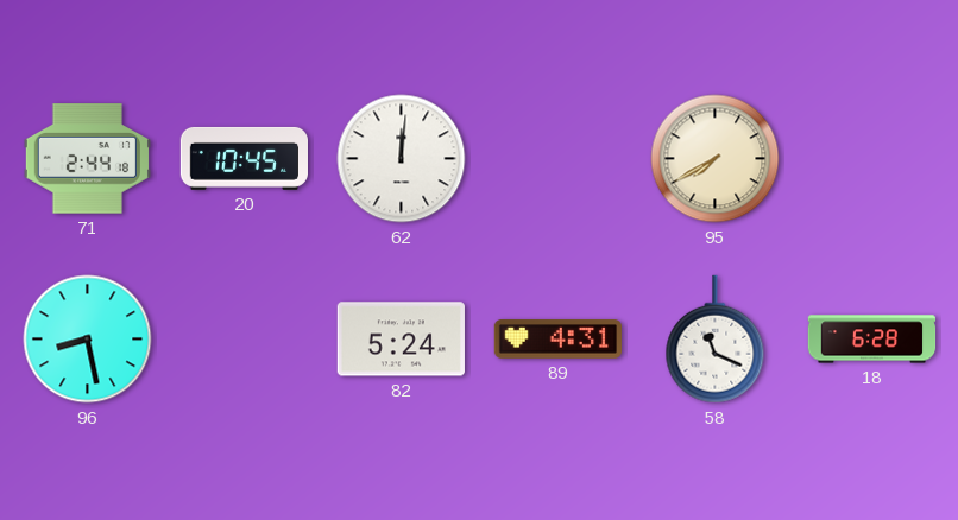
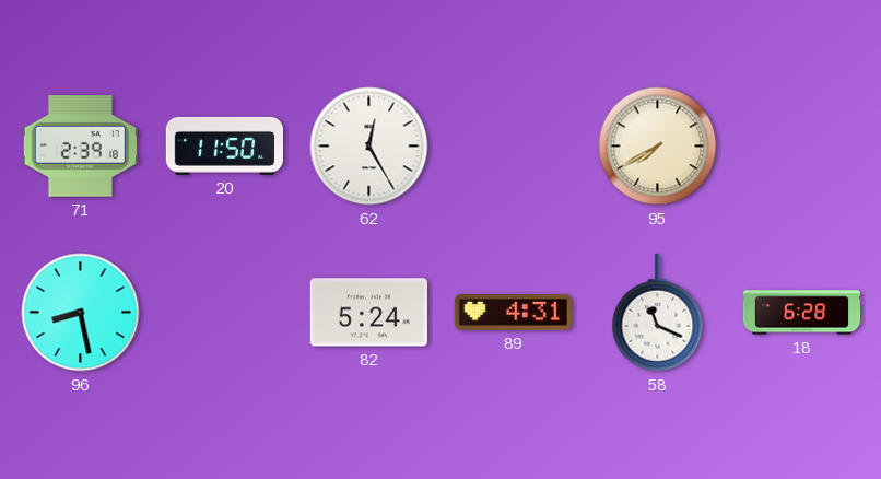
71: 2:44 -> 2:39 (80, 147)
20: 10:45 -> 11:50 (224, 145)
62: 12:01 -> 12:25 (369, 147)
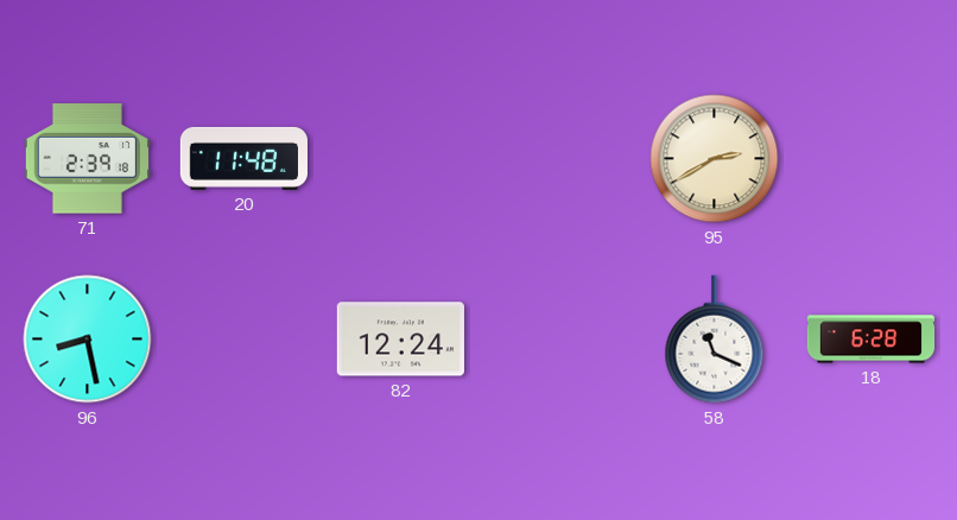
20: 11:50 -> 11:48 (243, 158)
62: 12:25 -> none (369, 147)
95: 7:40 -> 2:40 (715, 159)
82: 5:24 -> 12:24 (400, 340)
89: 4:31 -> none (513, 313)
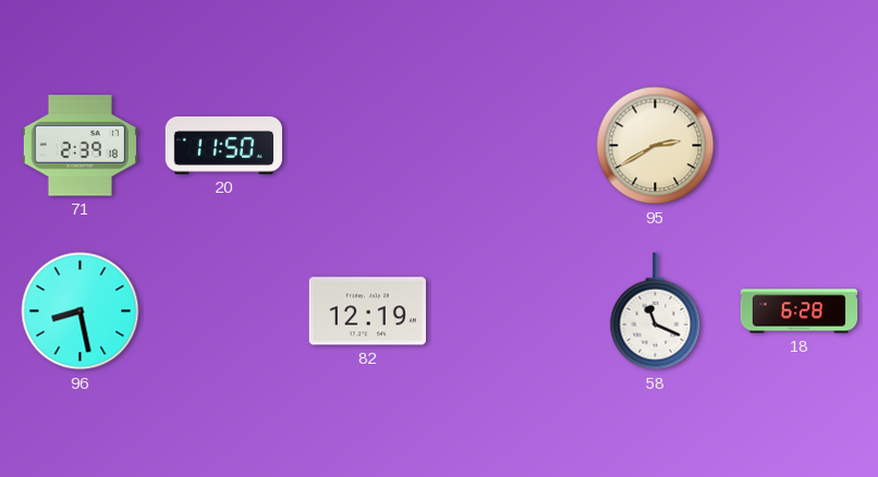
20: 11:48 -> 11:50 (223, 145)
82: 12:24 -> 12:19 (367, 311)
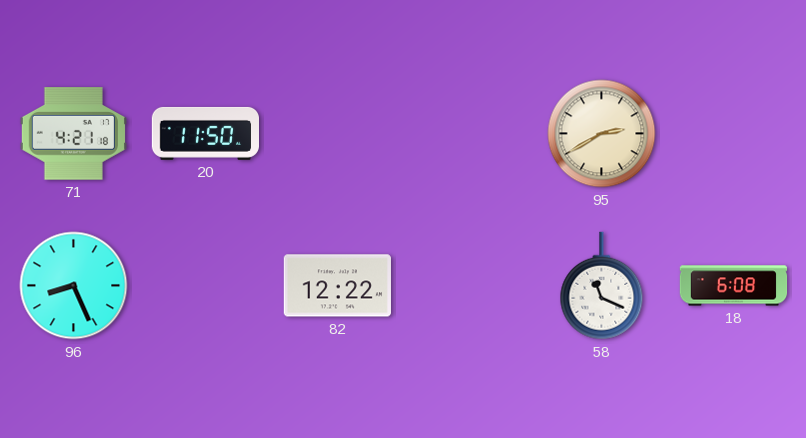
71: 2:39 -> 4:21 (73, 134)
96: 8:28 -> 8:26 (74, 286)
82: 12:19 -> 12:22 (337, 286)
18: 6:28 -> 6:08 (734, 286)
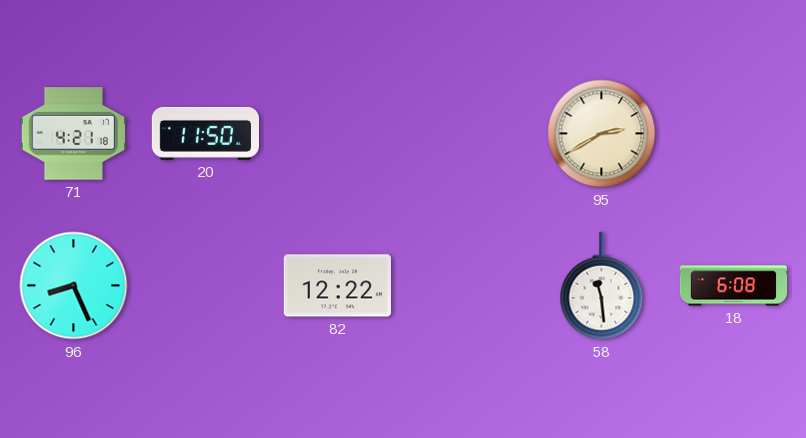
58: 11:19 -> 11:29 (602, 286)
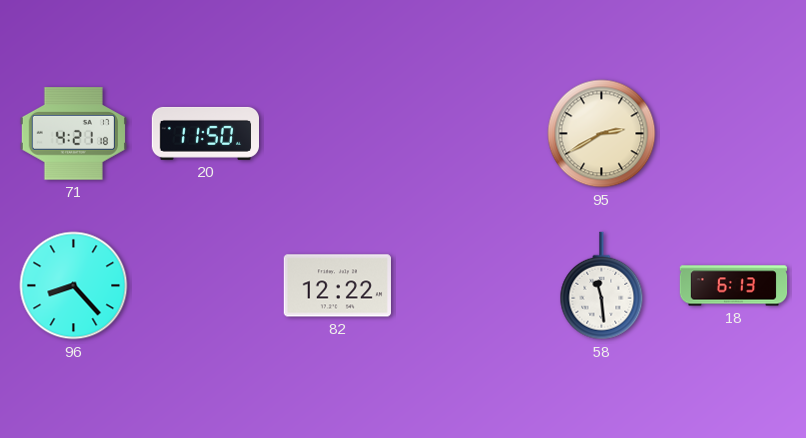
96: 8:26 -> 8:23 (74, 286)
18: 6:08 -> 6:13 (734, 286)
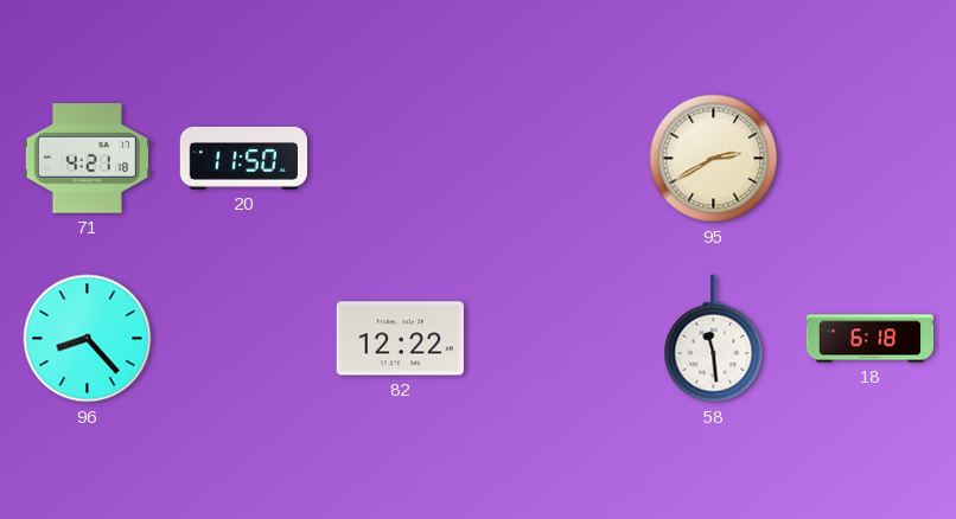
18: 6:13 -> 6:18 (871, 339)
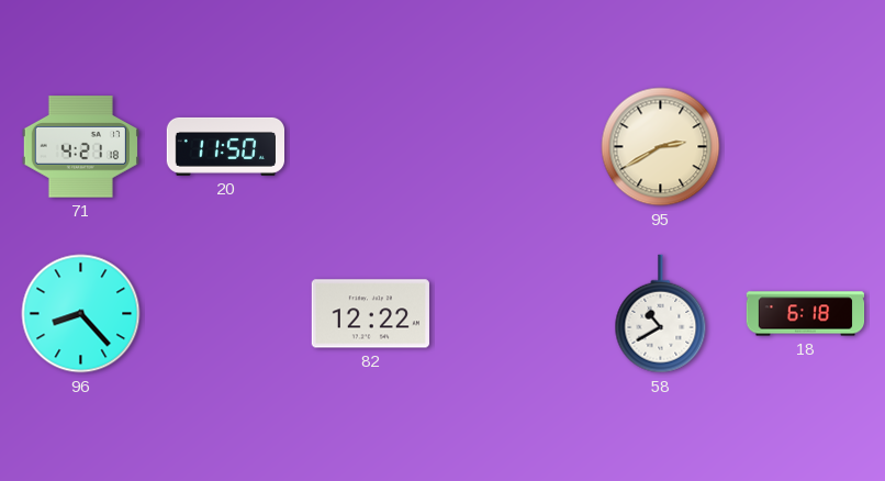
58: 11:29 -> 10:40 (661, 314)
